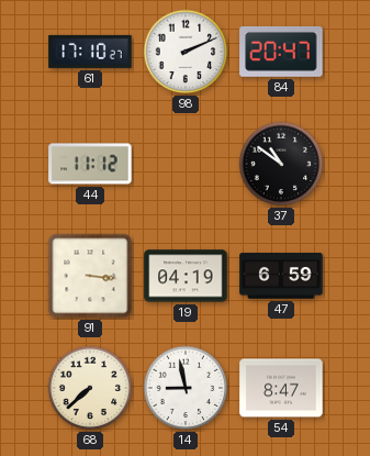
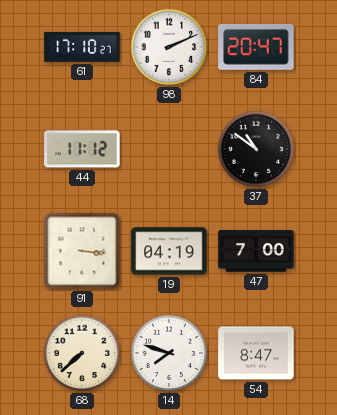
47: 6:59 -> 7:00 (256, 251)
14: 8:58 -> 7:48 (169, 353)
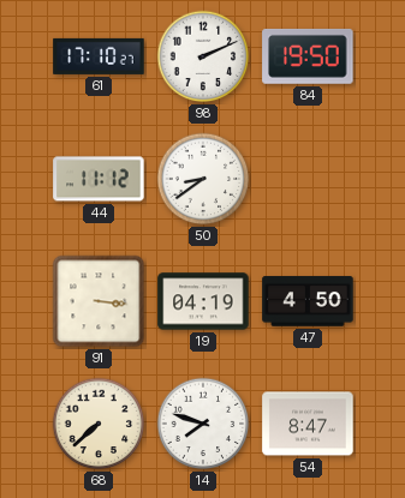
84: 20:47 -> 19:50 (308, 56)
50: none -> 8:39 (203, 179)
37: 10:51 -> none (256, 149)
47: 7:00 -> 4:50 (308, 301)
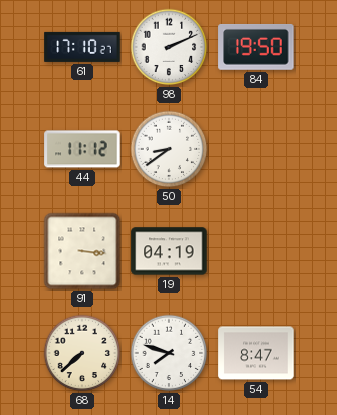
47: 4:50 -> none (308, 301)
